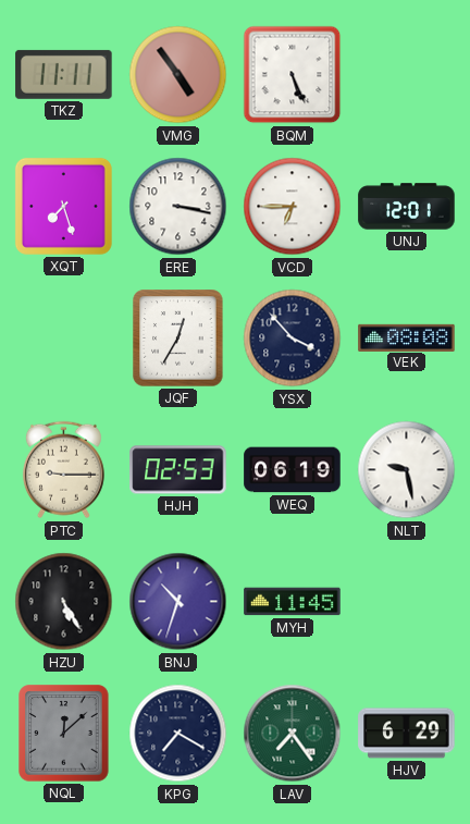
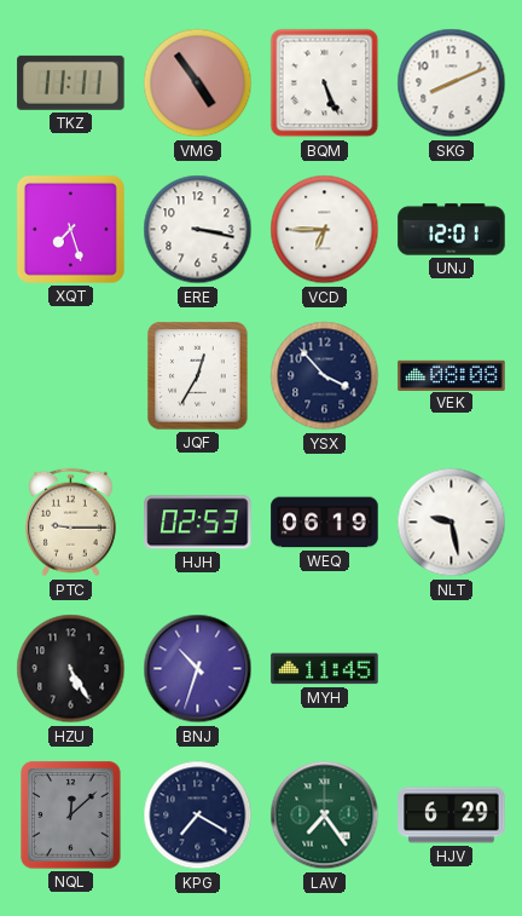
SKG: none -> 8:11 (452, 83)
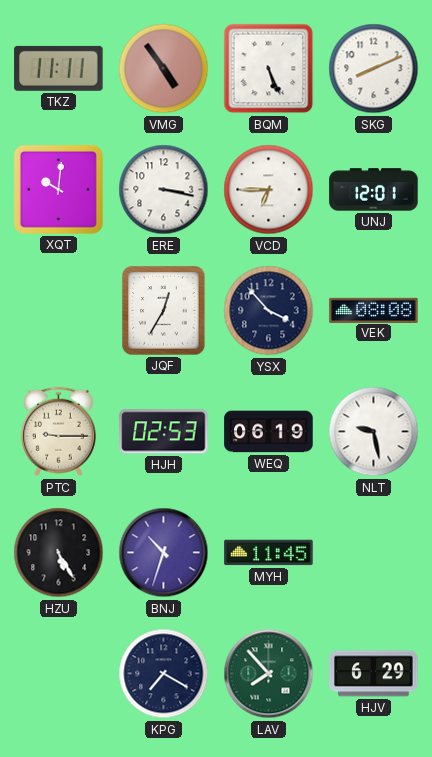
XQT: 7:27 -> 10:01 (58, 189)
NQL: 12:08 -> none (71, 816)
LAV: 7:24 -> 7:53 (269, 674)
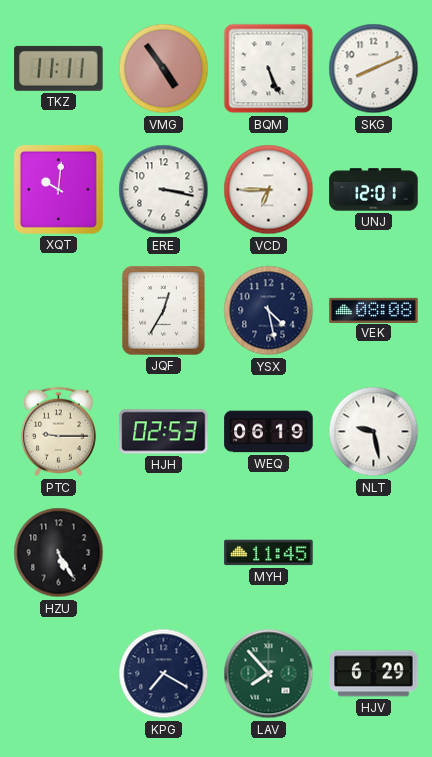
YSX: 3:53 -> 4:28 (269, 311)
BNJ: 10:33 -> none (164, 553)
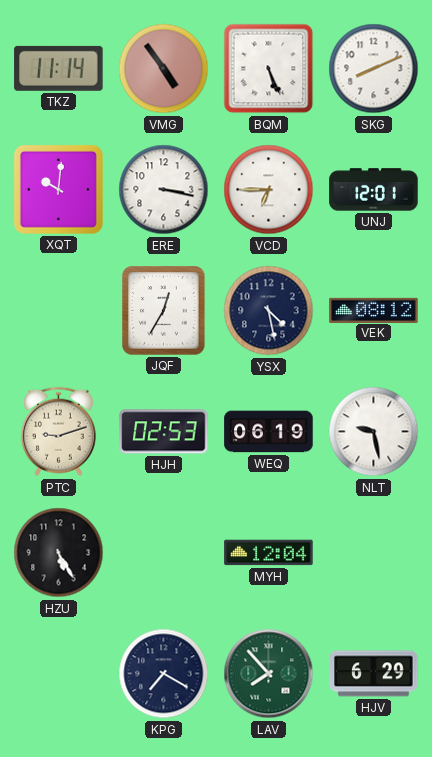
TKZ: 11:11 -> 11:14 (59, 68)
VEK: 08:08 -> 08:12 (374, 310)
PTC: 9:15 -> 9:12 (58, 432)
MYH: 11:45 -> 12:04 (269, 553)
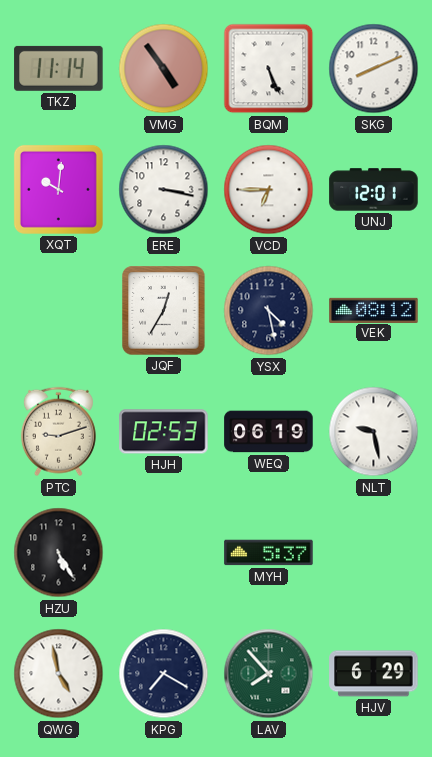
MYH: 12:04 -> 5:37 (269, 553)
QWG: none -> 4:58 (59, 674)
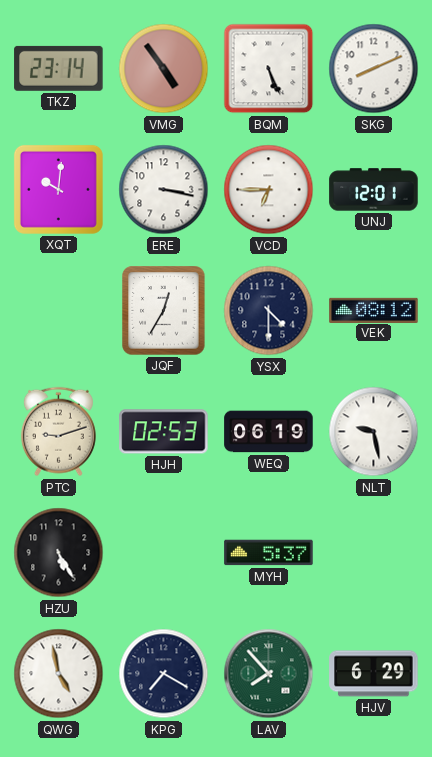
TKZ: 11:14 -> 23:14 (59, 68)
YSX: 4:28 -> 4:30 (269, 311)
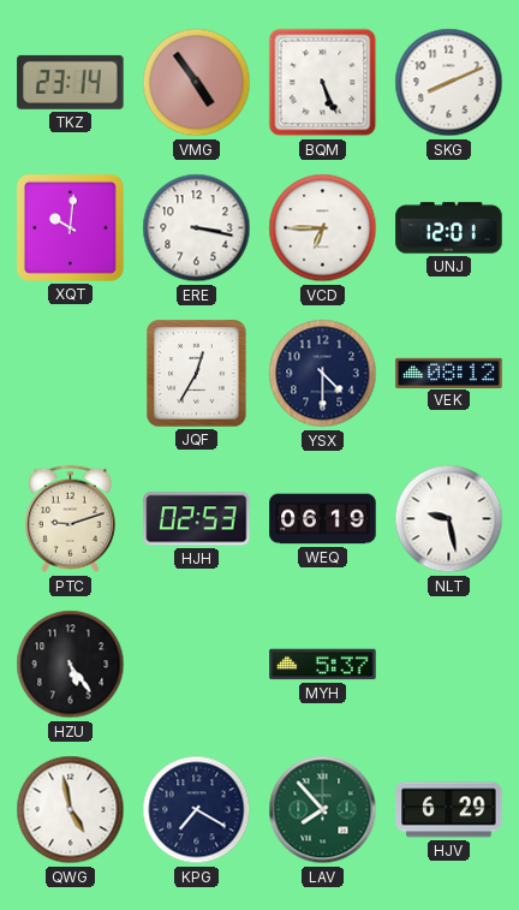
HZU: 5:25 -> 5:24 (71, 665)
